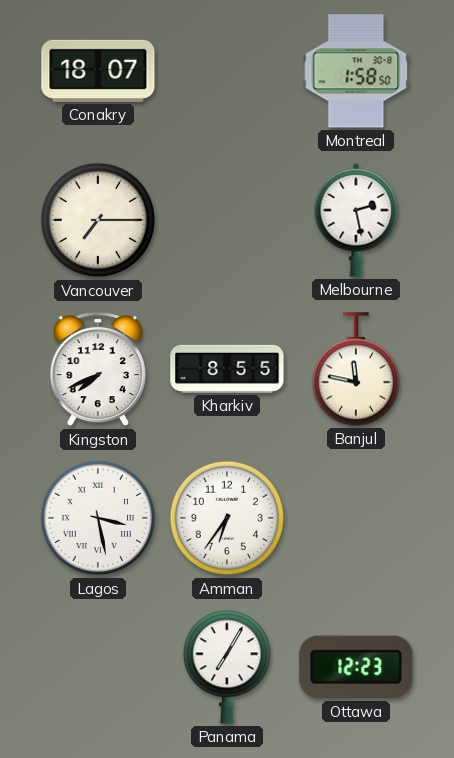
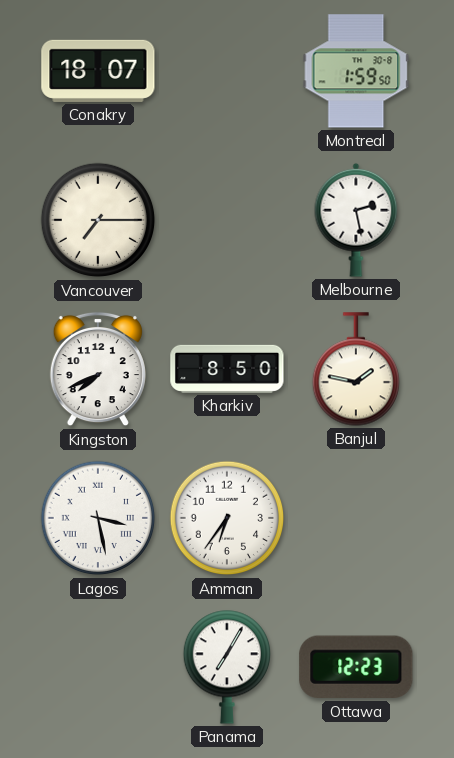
Montreal: 1:58 -> 1:59 (356, 71)
Kharkiv: 8:55 -> 8:50 (227, 369)
Banjul: 11:47 -> 1:47 (355, 369)
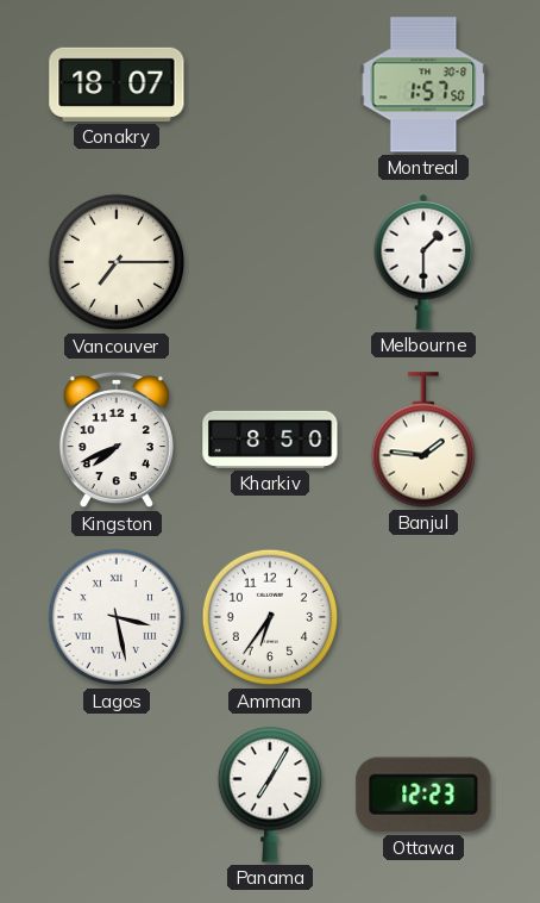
Montreal: 1:59 -> 1:57 (423, 85)
Melbourne: 2:28 -> 1:30 (423, 262)
Banjul: 1:47 -> 1:46 (422, 440)
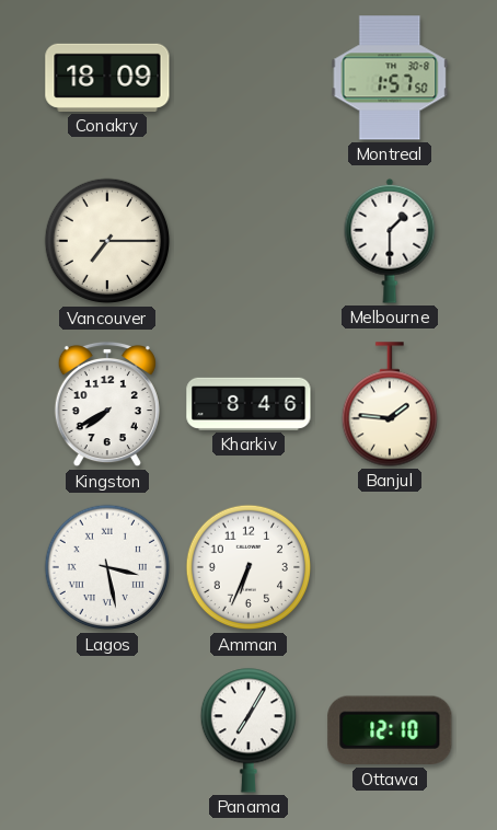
Conakry: 18:07 -> 18:09 (107, 78)
Kingston: 7:41 -> 7:40 (107, 404)
Kharkiv: 8:50 -> 8:46 (248, 404)
Amman: 6:36 -> 6:34 (248, 567)
Ottawa: 12:23 -> 12:10 (390, 730)
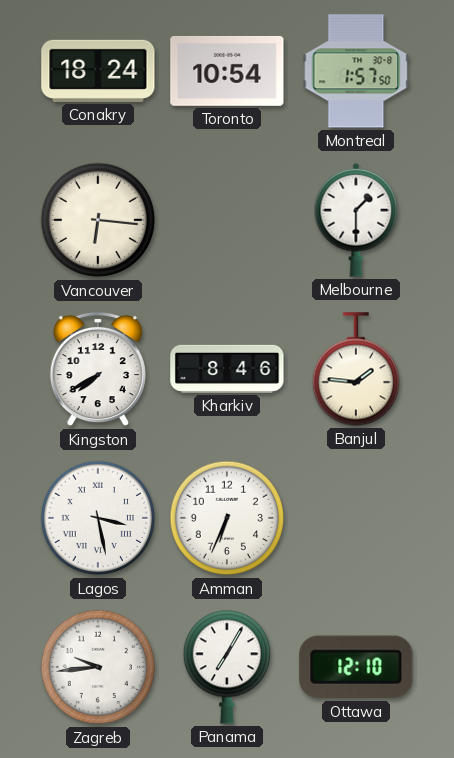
Conakry: 18:09 -> 18:24 (98, 71)
Toronto: none -> 10:54 (227, 71)
Vancouver: 7:15 -> 6:16 (98, 220)
Zagreb: none -> 9:44 (98, 667)
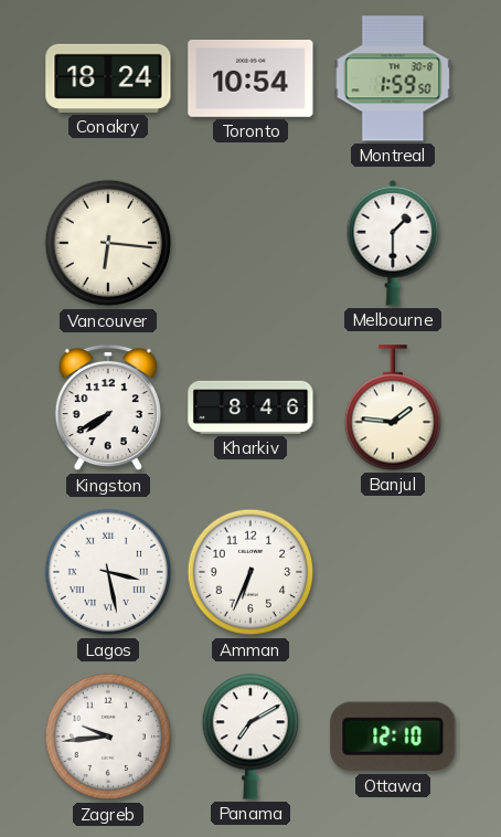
Montreal: 1:57 -> 1:59 (393, 78)
Panama: 7:05 -> 7:10 (249, 737)
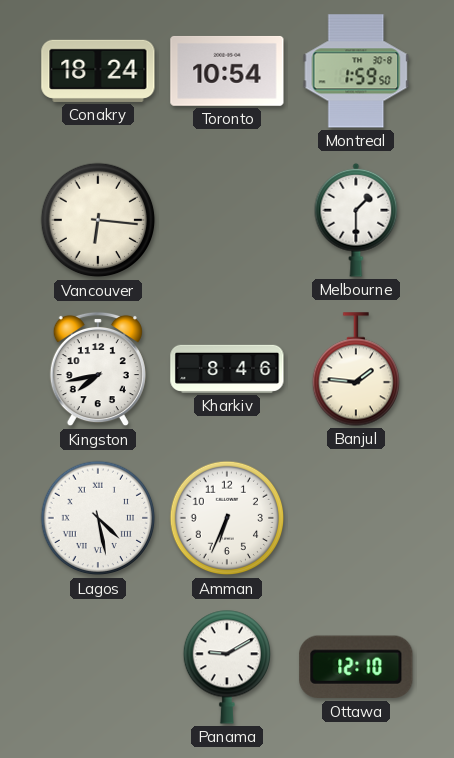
Kingston: 7:40 -> 7:43 (98, 369)
Lagos: 3:28 -> 4:28 (98, 518)
Zagreb: 9:44 -> none (108, 737)
Panama: 7:10 -> 9:10 (226, 667)
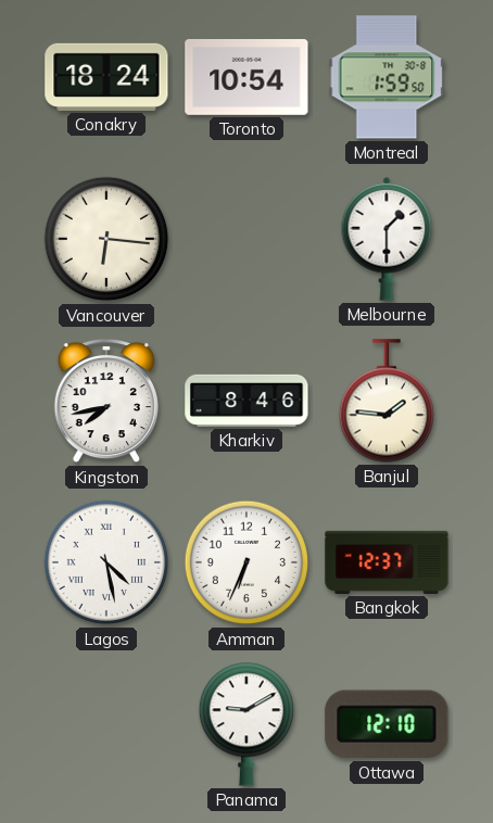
Bangkok: none -> 12:37 (387, 562)
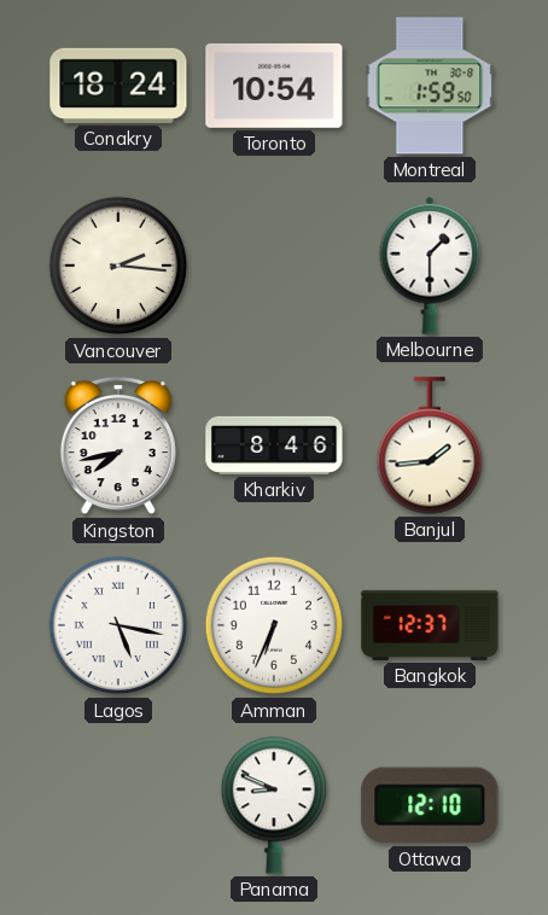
Vancouver: 6:16 -> 2:16 (118, 266)
Banjul: 1:46 -> 1:44 (429, 445)
Lagos: 4:28 -> 5:17 (118, 625)
Panama: 9:10 -> 8:49 (273, 805)
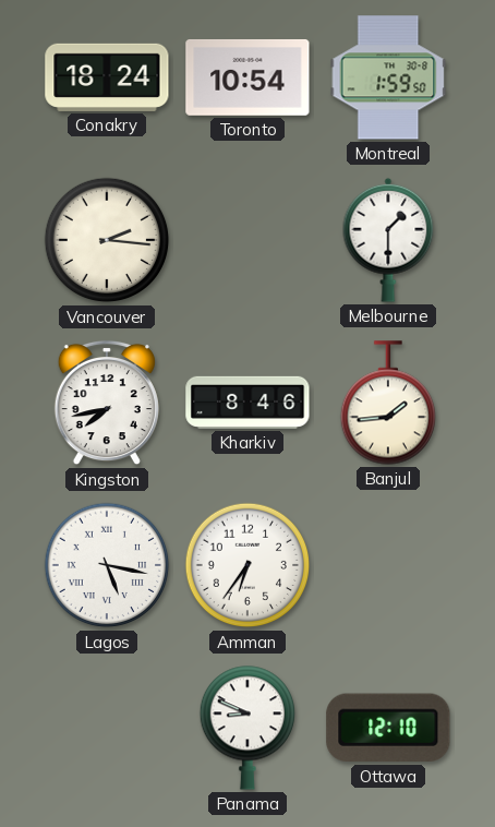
Amman: 6:34 -> 6:36 (247, 565)
Bangkok: 12:37 -> none (430, 625)
